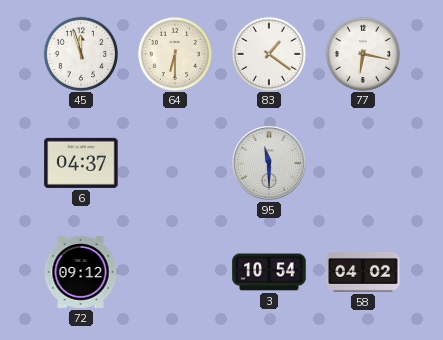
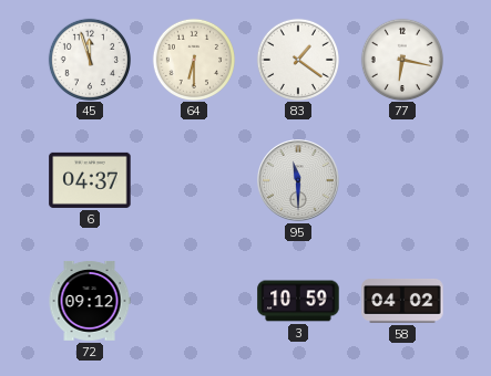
3: 10:54 -> 10:59 (298, 301)
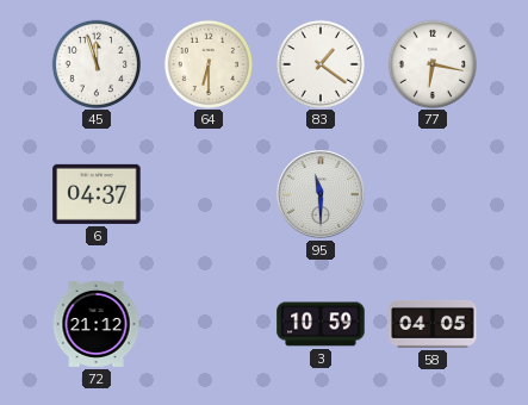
72: 09:12 -> 21:12 (97, 324)
58: 04:02 -> 04:05 (433, 325)
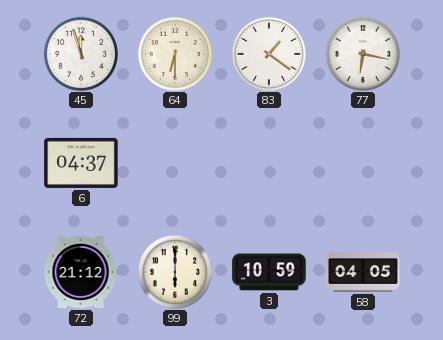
95: 11:30 -> none (321, 194)
99: none -> 6:00 (174, 271)
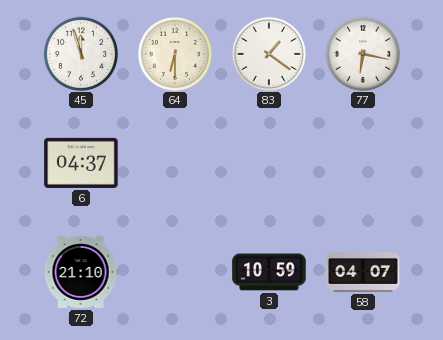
72: 21:12 -> 21:10 (81, 272)
99: 6:00 -> none (174, 271)
58: 04:05 -> 04:07 (363, 273)
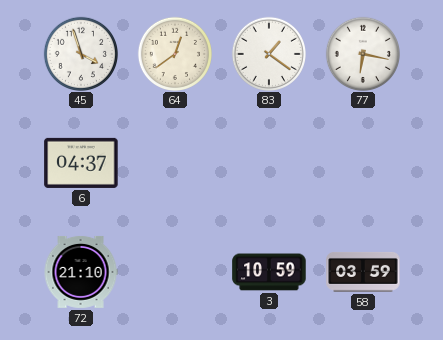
45: 11:57 -> 3:57 (80, 53)
64: 6:30 -> 12:39 (174, 53)
58: 04:07 -> 03:59 (363, 273)
